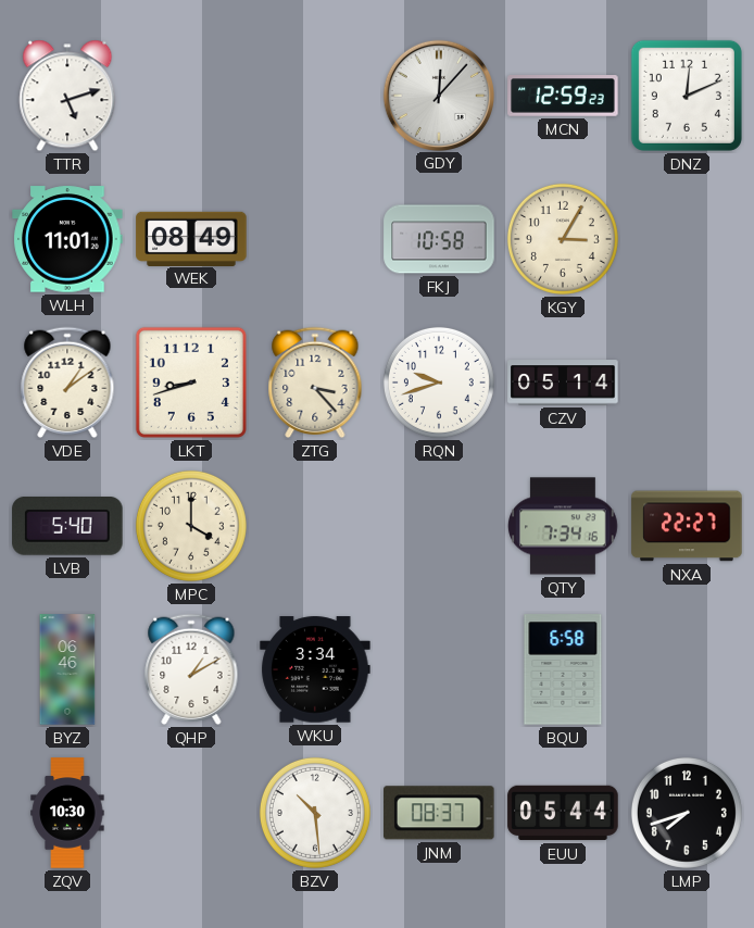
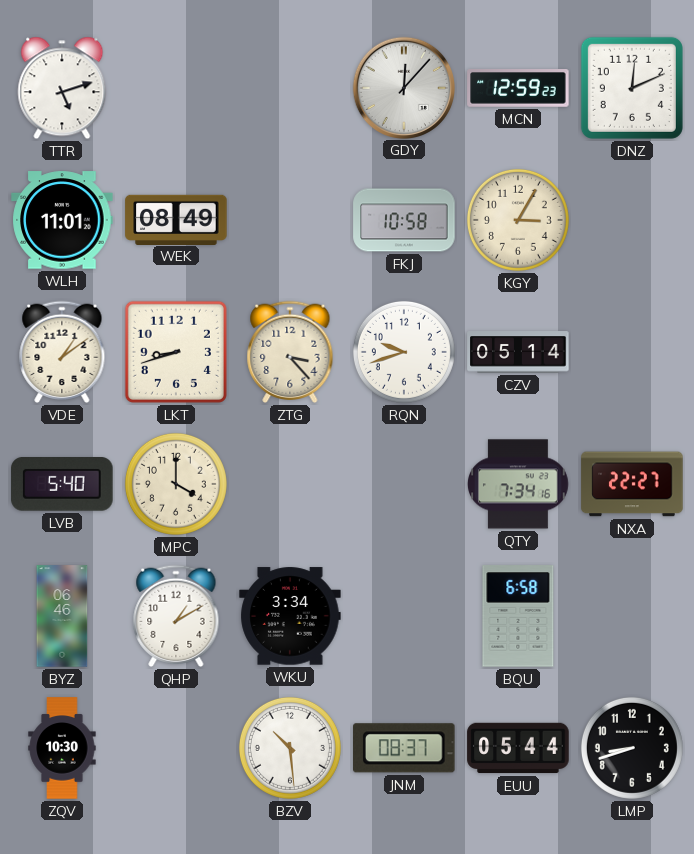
LMP: 7:42 -> 8:42 (632, 748)
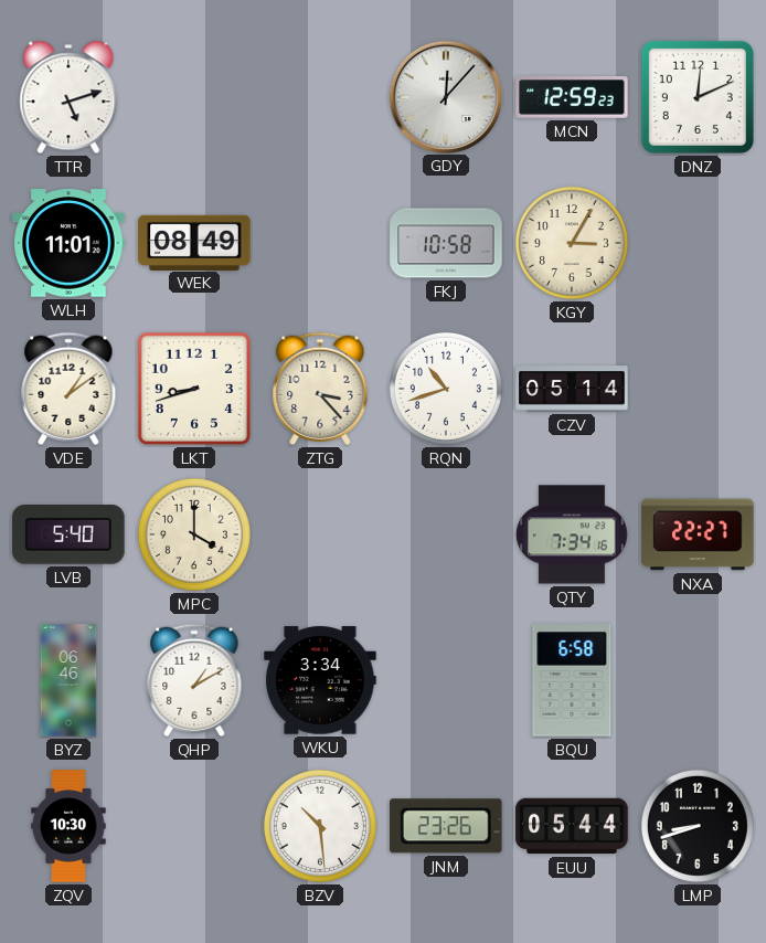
RQN: 9:42 -> 10:42 (446, 389)
JNM: 08:37 -> 23:26 (447, 826)
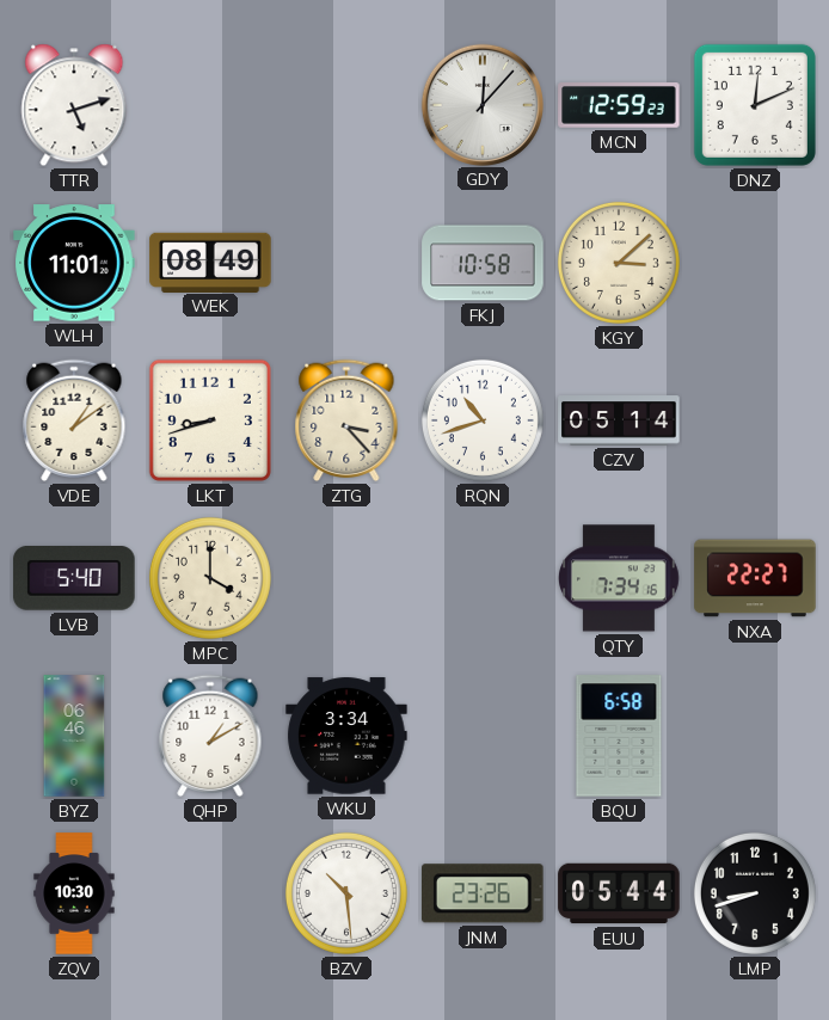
KGY: 3:05 -> 3:08 (619, 263)
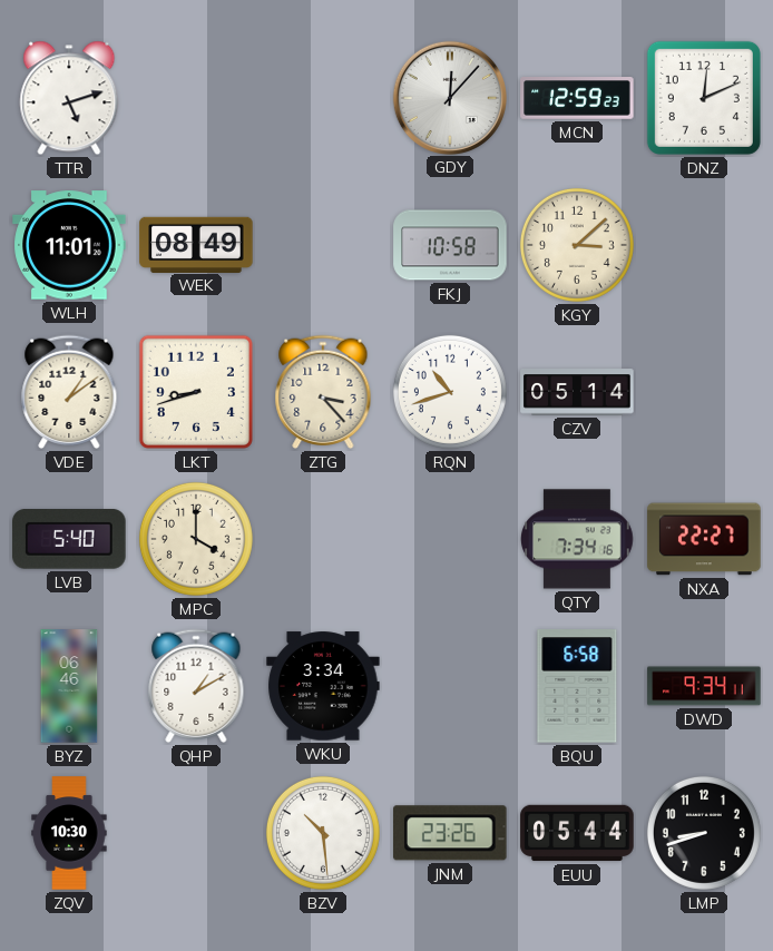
DWD: none -> 9:34 (704, 686)
